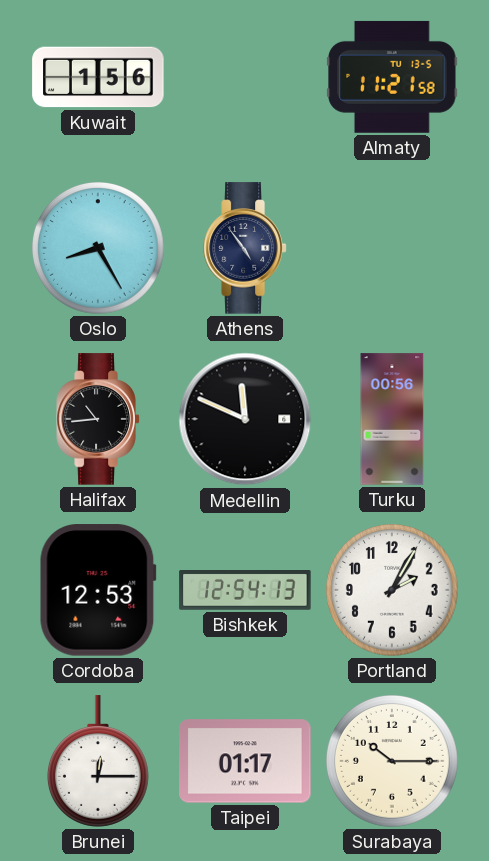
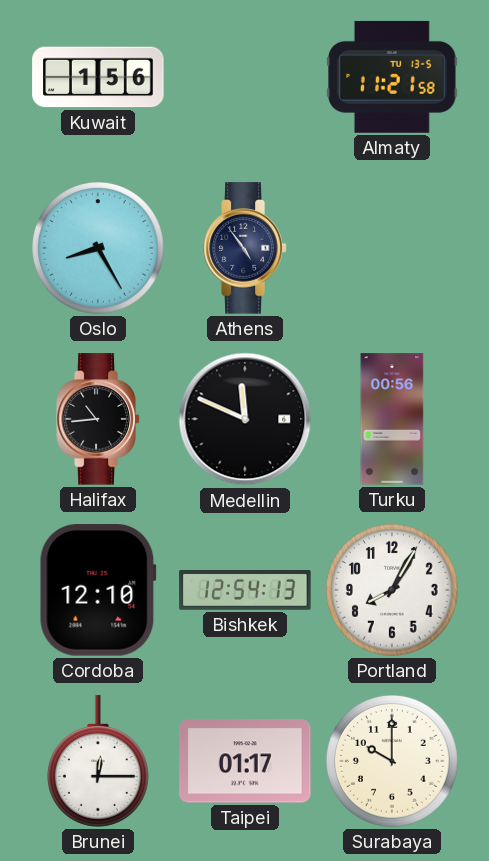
Cordoba: 12:53 -> 12:10 (98, 590)
Portland: 2:05 -> 8:05 (393, 591)
Surabaya: 10:15 -> 10:00 (393, 762)
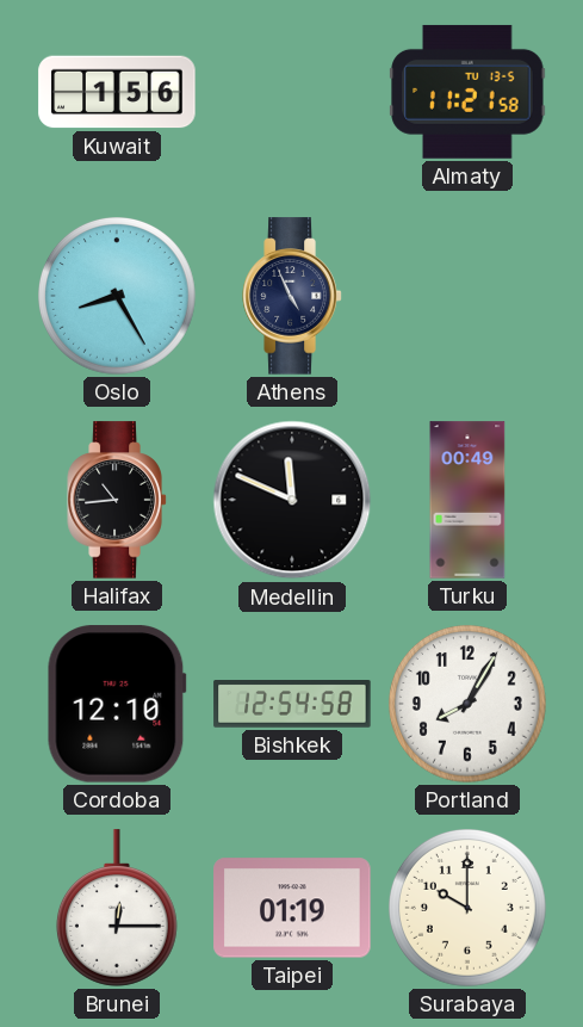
Athens: 4:54 -> 4:56 (292, 296)
Turku: 00:56 -> 00:49 (467, 500)
Bishkek: 12:54:13 -> 12:54:58 (292, 705)
Taipei: 01:17 -> 01:19 (292, 908)
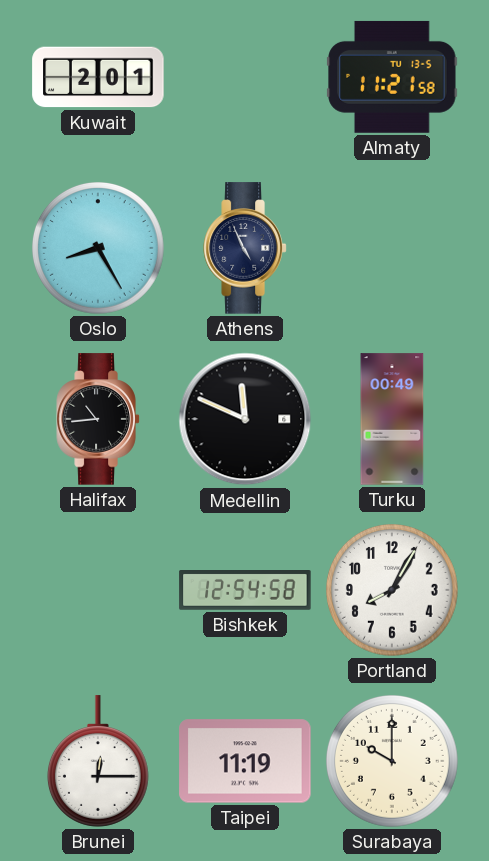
Kuwait: 1:56 -> 2:01 (98, 77)
Cordoba: 12:10 -> none (117, 704)
Taipei: 01:19 -> 11:19 (245, 761)
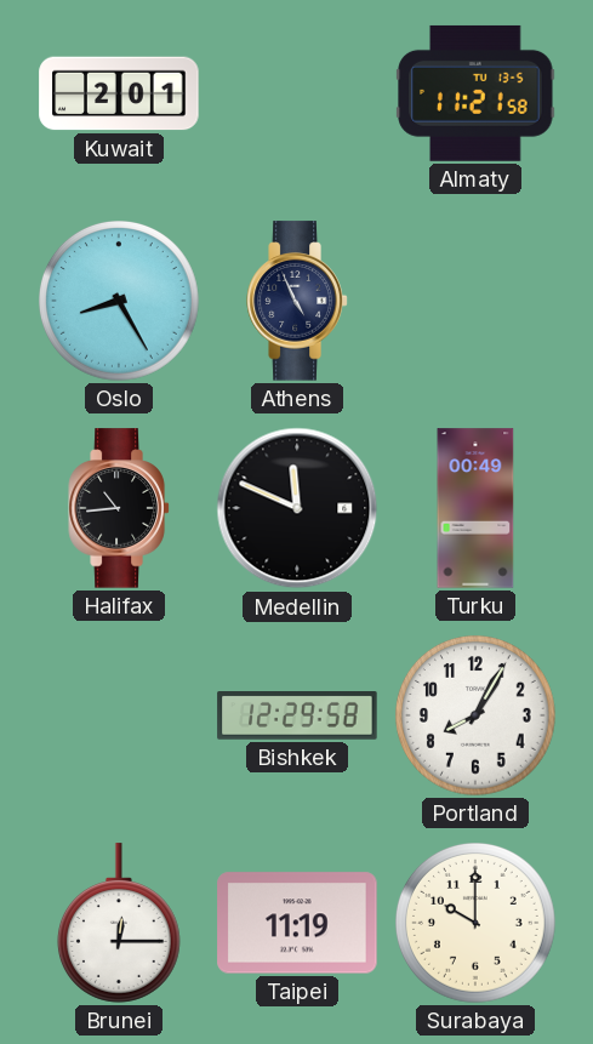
Bishkek: 12:54 -> 12:29 (297, 717)
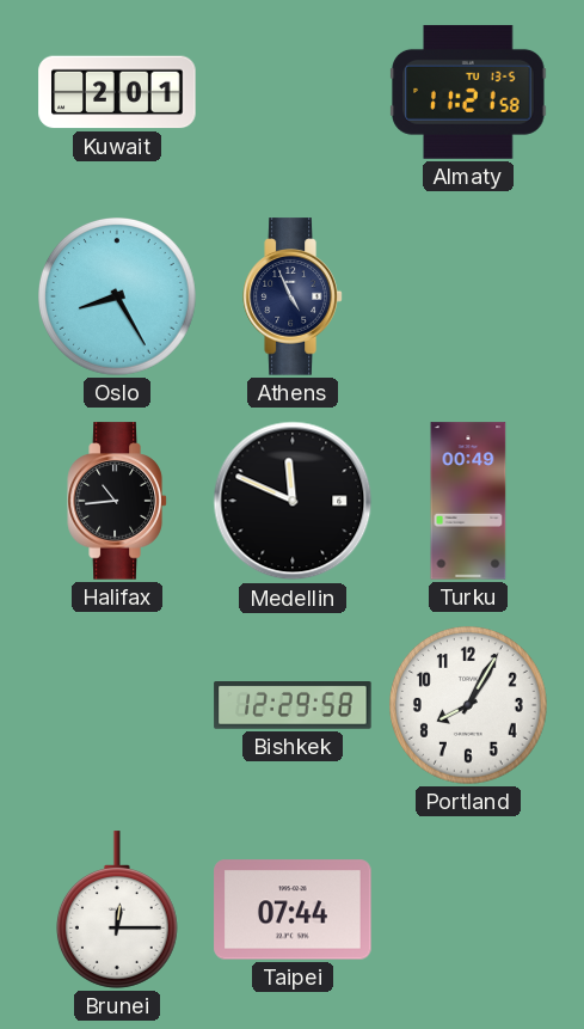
Taipei: 11:19 -> 07:44 (293, 909)
Surabaya: 10:00 -> none (477, 924)
